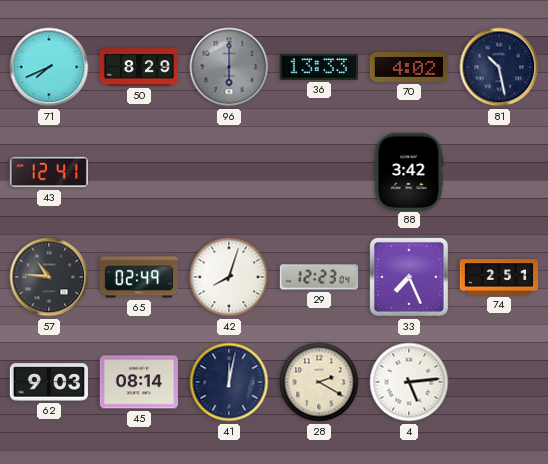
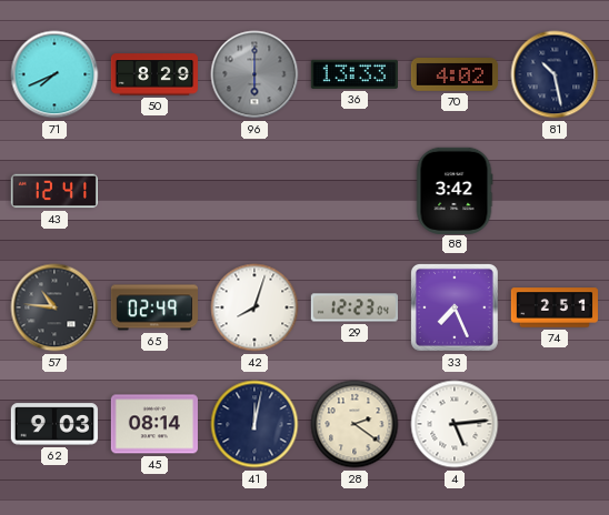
28: 2:20 -> 2:21 (355, 424)
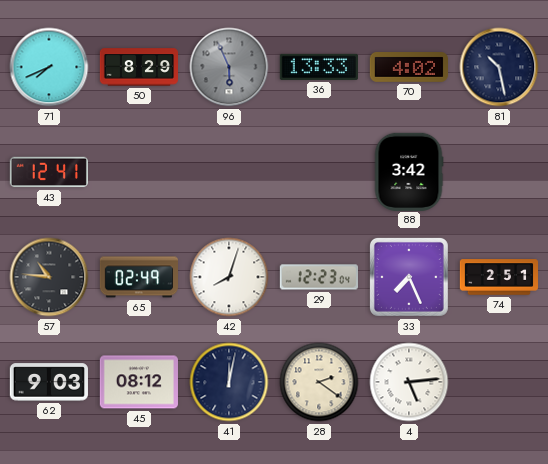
96: 6:00 -> 5:56 (229, 67)
45: 08:14 -> 08:12 (139, 382)
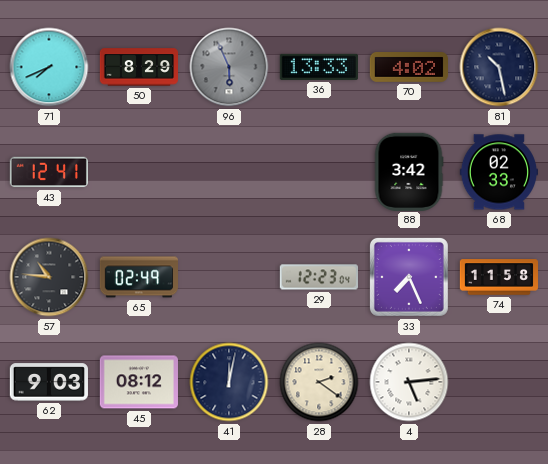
68: none -> 02:33 (498, 172)
42: 8:03 -> none (229, 277)
74: 2:51 -> 11:58 (499, 277)
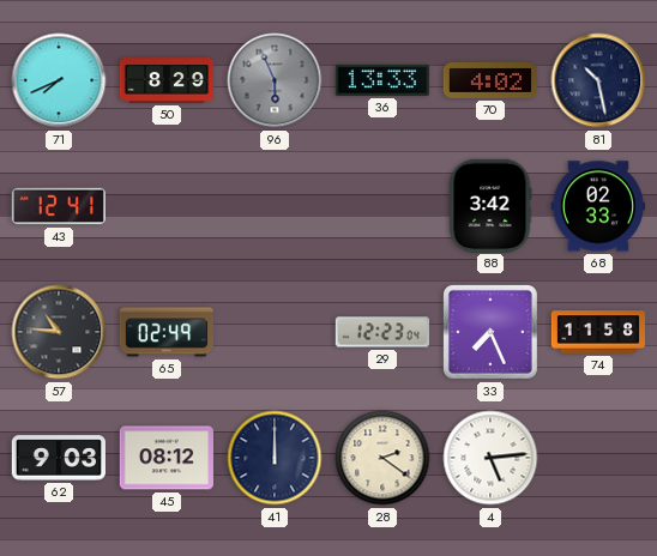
41: 12:02 -> 12:00 (275, 458)
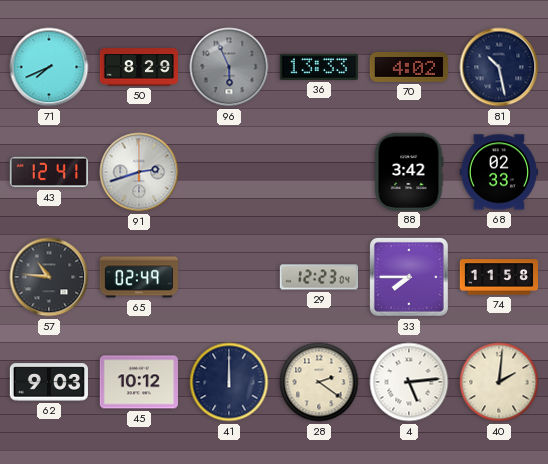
91: none -> 2:42 (139, 172)
33: 7:26 -> 7:45 (409, 277)
45: 08:12 -> 10:12 (139, 382)
40: none -> 2:01 (499, 382)
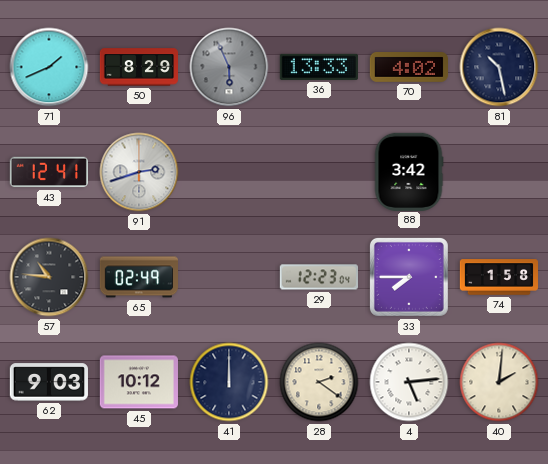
71: 7:41 -> 1:41 (49, 67)
68: 02:33 -> none (498, 172)
74: 11:58 -> 1:58 (499, 277)
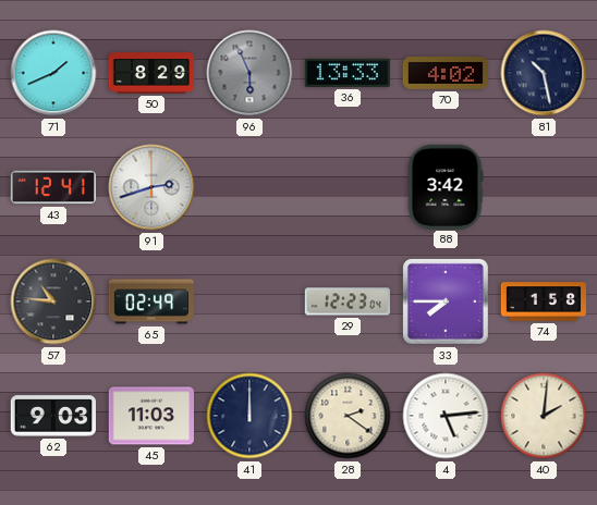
45: 10:12 -> 11:03 (151, 416)
